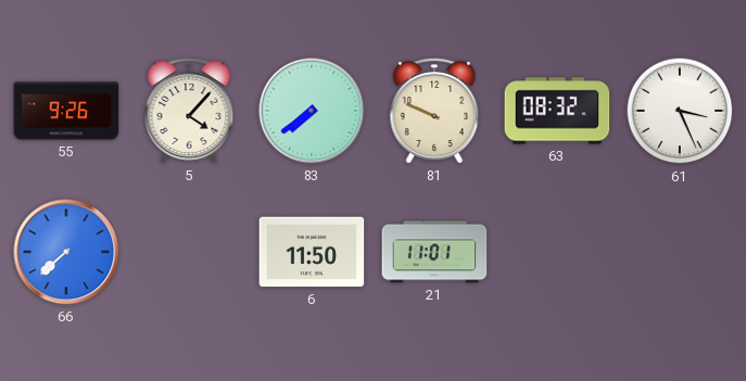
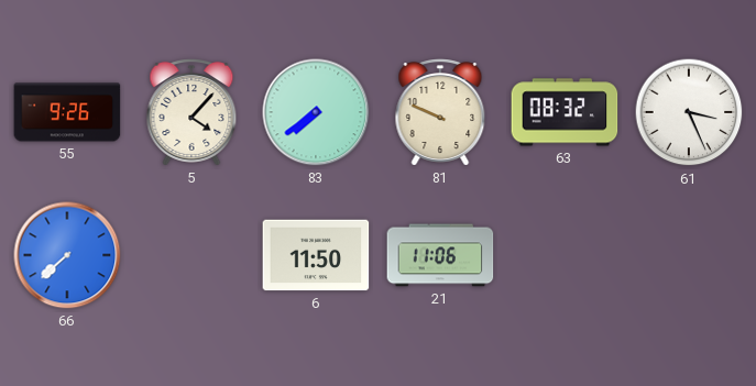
21: 11:01 -> 11:06 (440, 255)
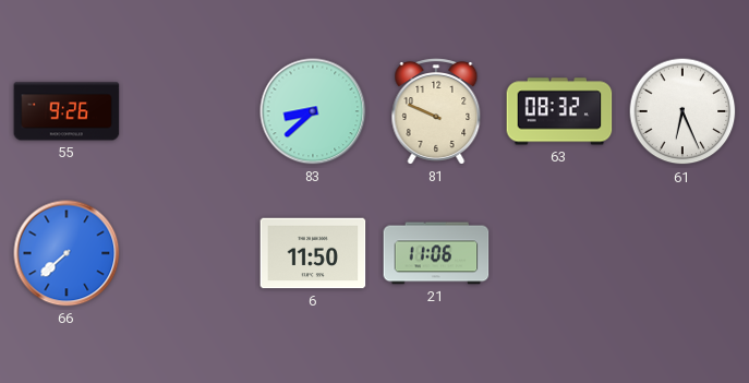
5: 4:07 -> none (191, 112)
83: 7:39 -> 8:38 (313, 111)
61: 3:26 -> 6:26 (682, 111)
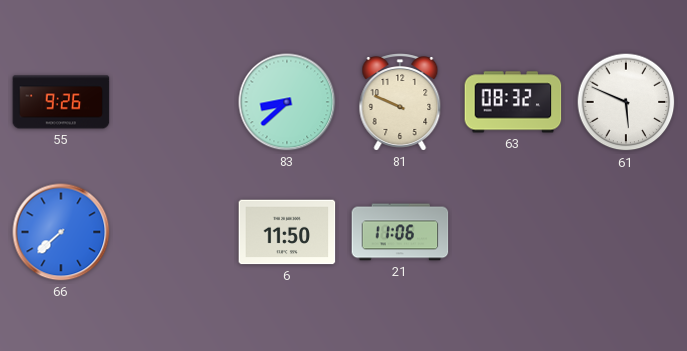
61: 6:26 -> 5:49 (626, 102)
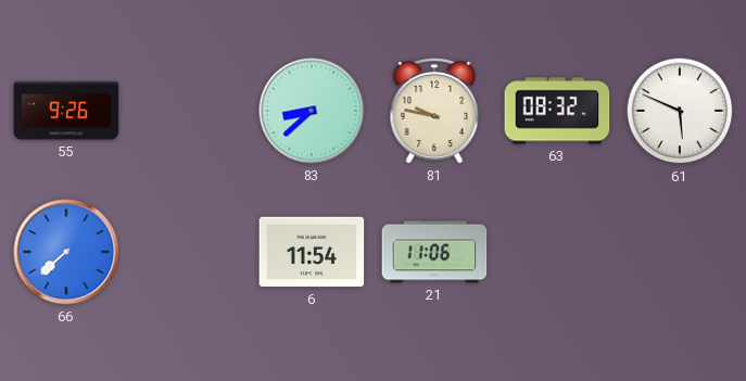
81: 9:49 -> 9:47 (434, 111)
6: 11:50 -> 11:54 (312, 252)
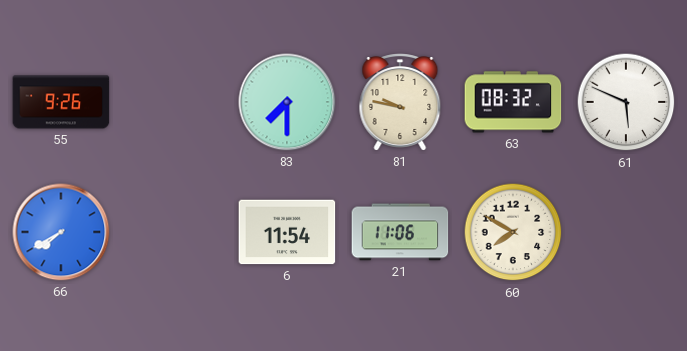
83: 8:38 -> 7:30 (287, 102)
66: 7:38 -> 7:40 (61, 232)
60: none -> 7:50 (513, 232)
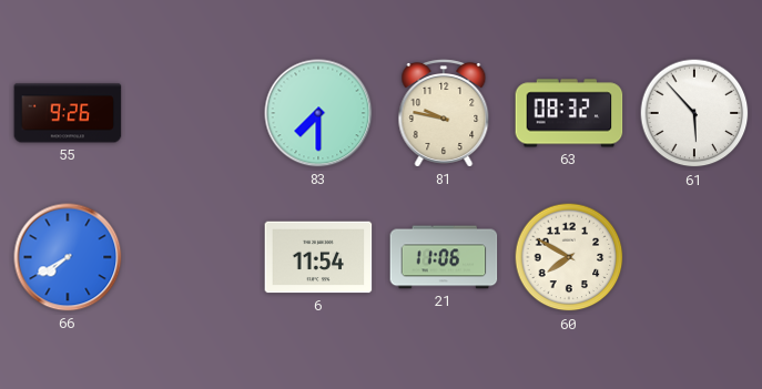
61: 5:49 -> 5:53 (694, 113)
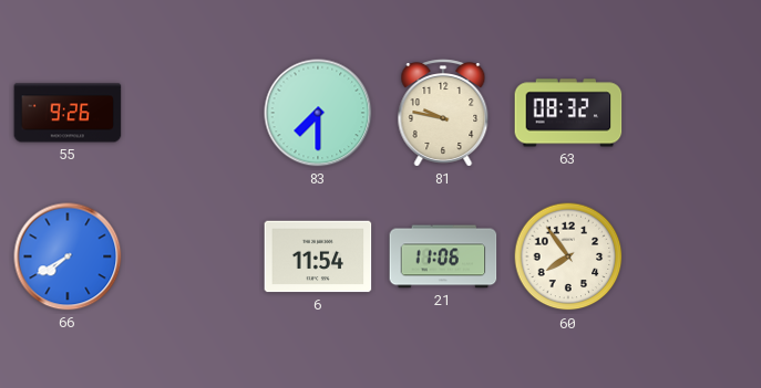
61: 5:53 -> none (694, 113)
60: 7:50 -> 7:54 (568, 256)
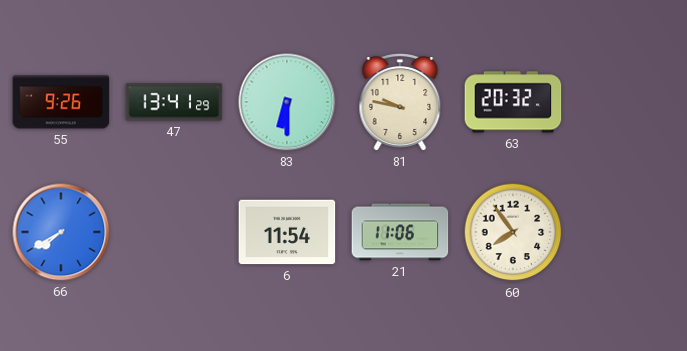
47: none -> 13:41 (174, 102)
83: 7:30 -> 6:30 (287, 102)
63: 08:32 -> 20:32 (513, 102)
